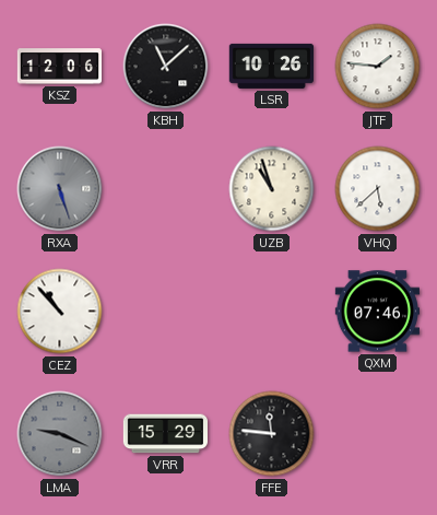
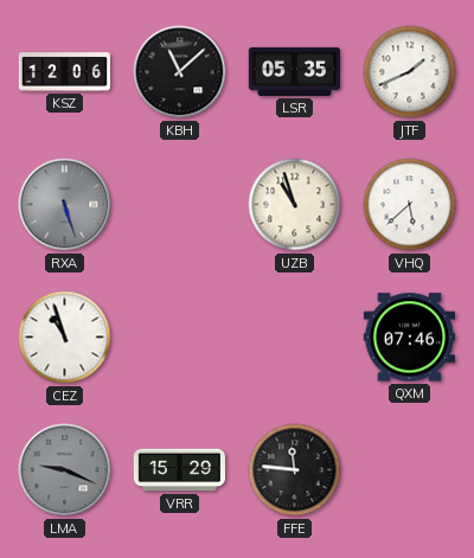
LSR: 10:26 -> 05:35 (294, 71)
JTF: 1:46 -> 1:41 (410, 72)
CEZ: 10:53 -> 10:57 (65, 338)
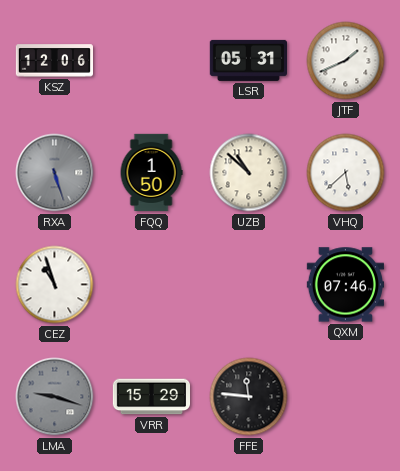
KBH: 11:08 -> none (180, 72)
LSR: 05:35 -> 05:31 (248, 60)
FQQ: none -> 1:50 (151, 173)
UZB: 10:57 -> 10:52 (249, 173)
LMA: 9:19 -> 9:18 (55, 397)
